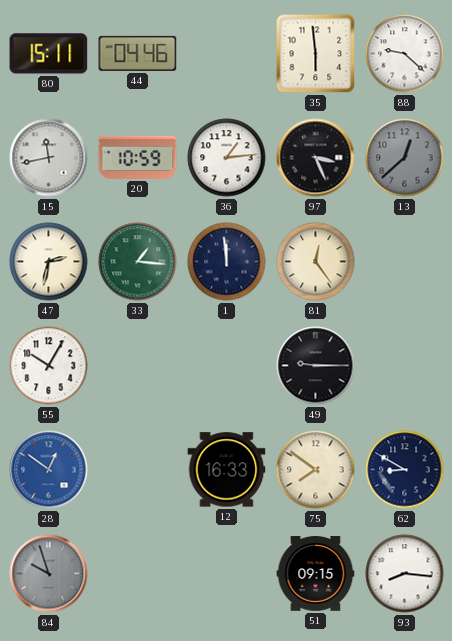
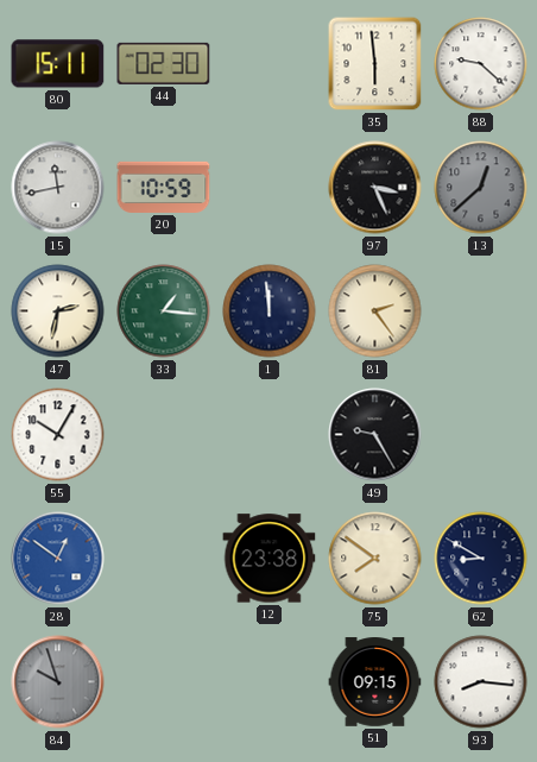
44: 04:46 -> 02:30 (164, 63)
36: 1:14 -> none (227, 158)
81: 12:24 -> 2:24 (375, 311)
49: 9:15 -> 9:25 (375, 435)
12: 16:33 -> 23:38 (270, 559)
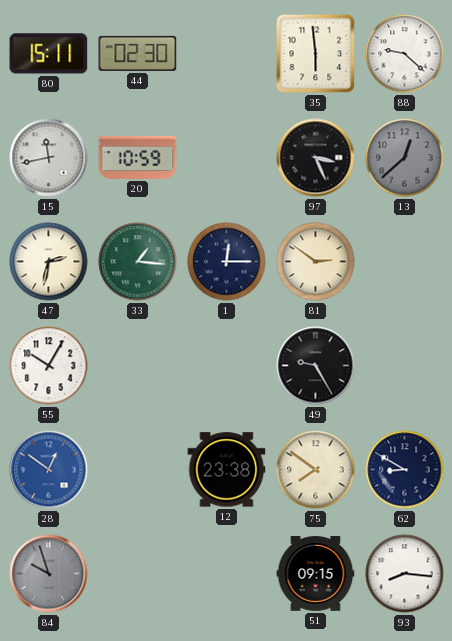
1: 11:59 -> 12:15 (227, 262)
81: 2:24 -> 2:51 (316, 262)
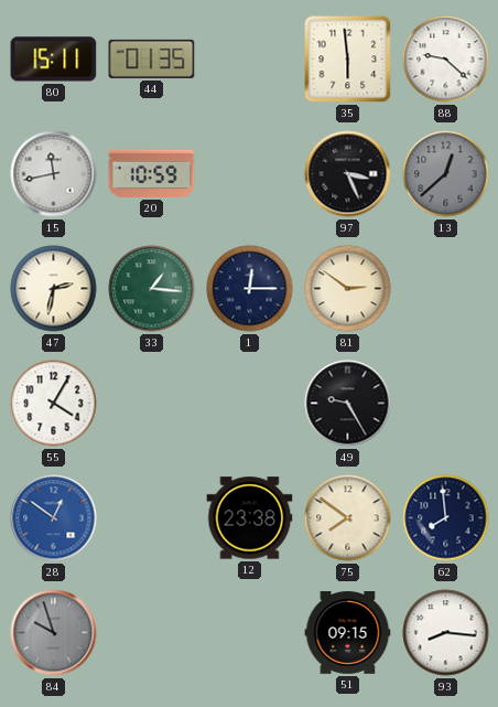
44: 02:30 -> 01:35 (152, 58)
55: 10:05 -> 4:05 (54, 404)
62: 8:50 -> 7:59 (446, 518)
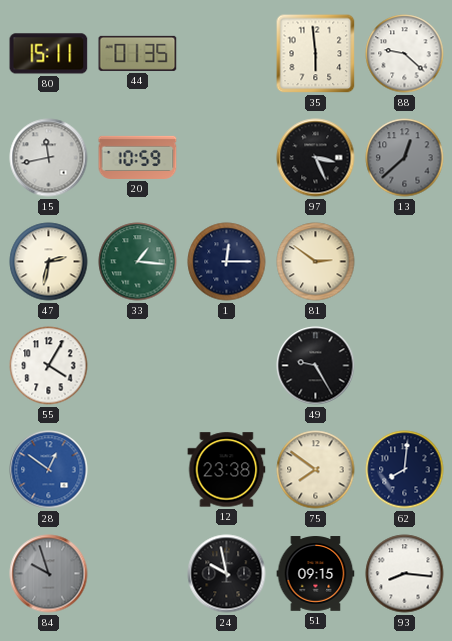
62: 7:59 -> 8:01 (405, 470)
24: none -> 9:58 (227, 574)
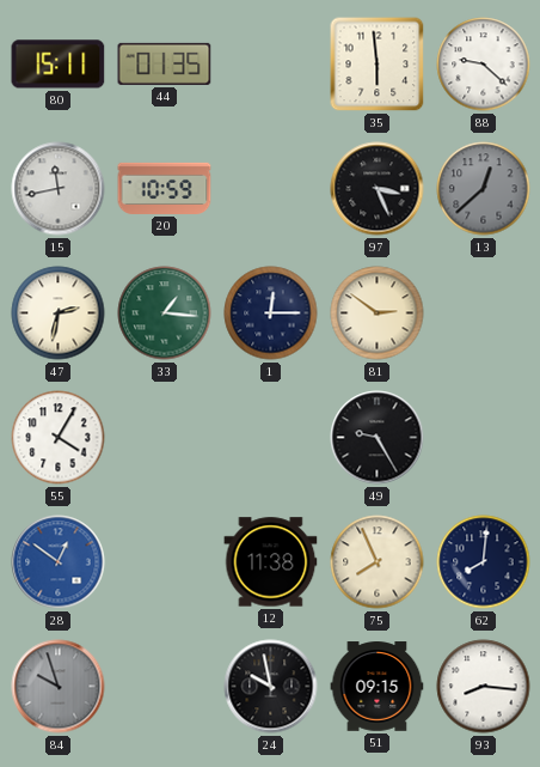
12: 23:38 -> 11:38 (271, 562)
75: 7:51 -> 7:56 (378, 562)
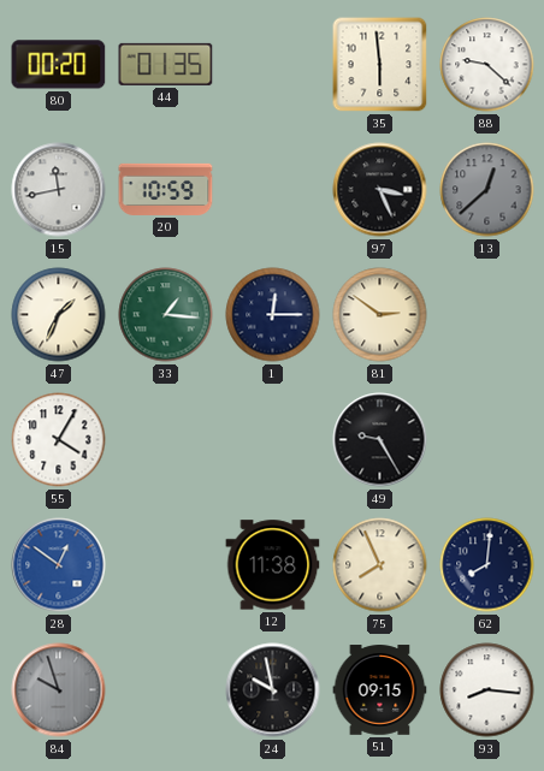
80: 15:11 -> 00:20 (59, 65)
47: 2:32 -> 1:34 (59, 315)
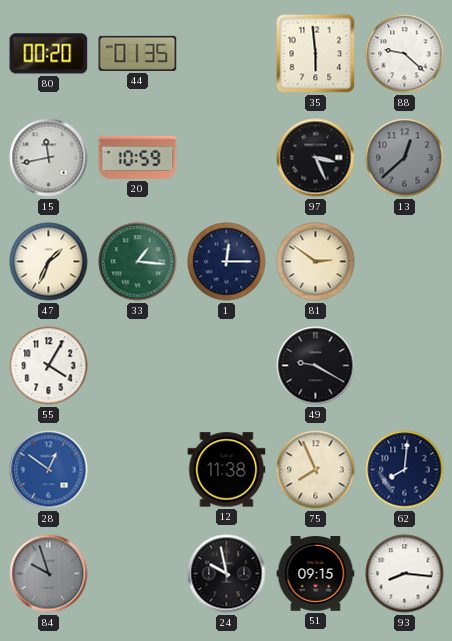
49: 9:25 -> 9:20 (316, 366)
